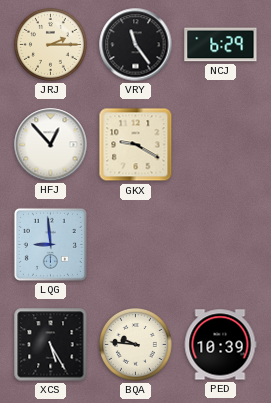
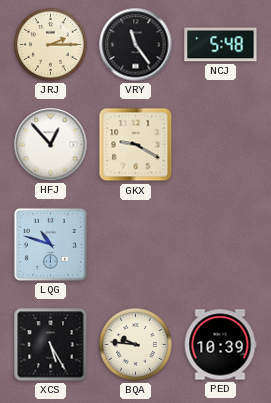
NCJ: 6:29 -> 5:48 (221, 45)
LQG: 8:59 -> 10:48 (50, 244)
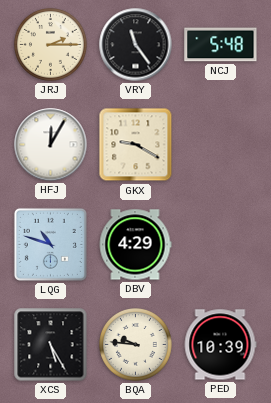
HFJ: 12:53 -> 12:05 (51, 145)
DBV: none -> 4:29 (135, 245)
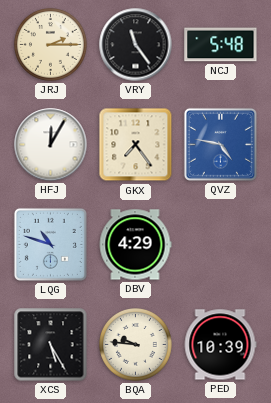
GKX: 9:20 -> 7:24 (136, 145)
QVZ: none -> 4:47 (220, 144)
